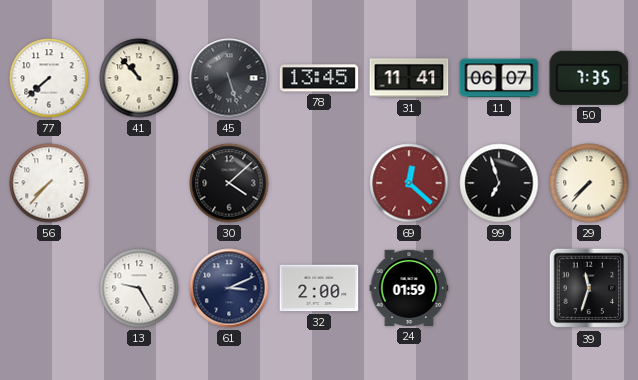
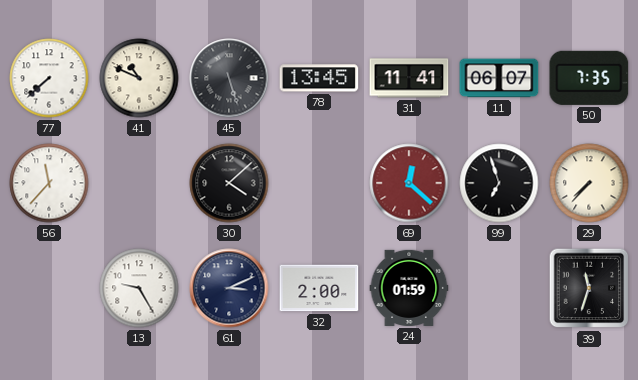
41: 10:53 -> 10:49 (139, 78)
56: 7:37 -> 11:37 (49, 183)
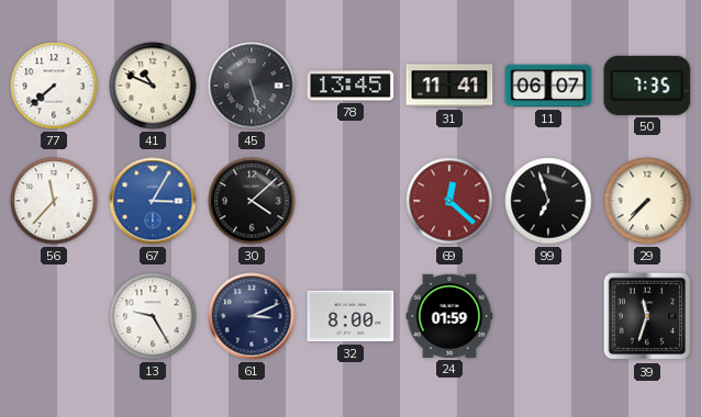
67: none -> 3:05 (153, 201)
32: 2:00 -> 8:00 (350, 316)
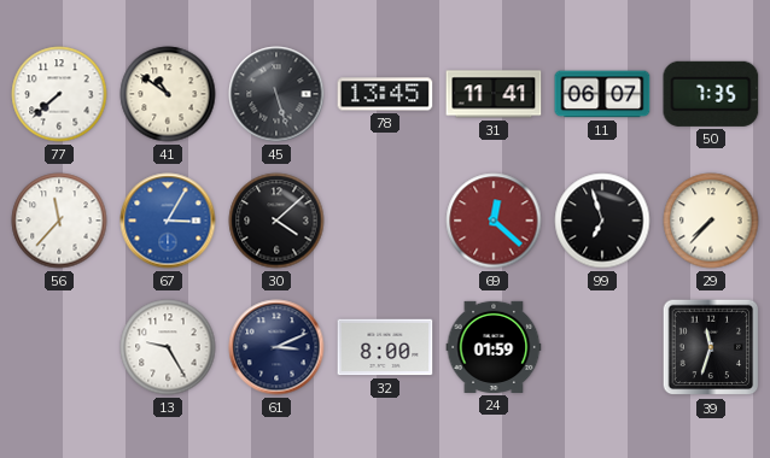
41: 10:49 -> 10:51 (168, 94)
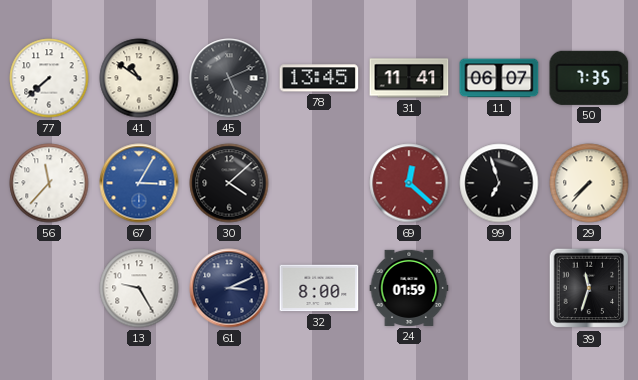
45: 5:27 -> 5:11 (229, 78)
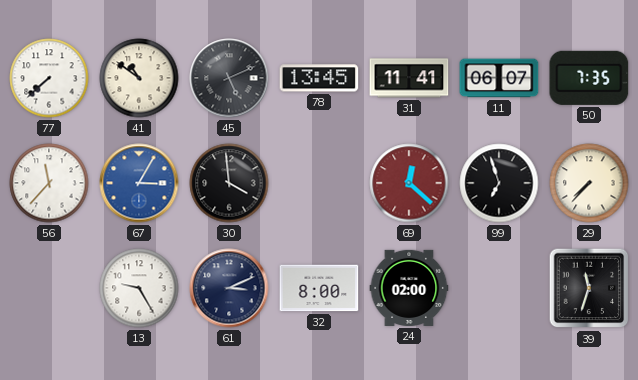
30: 4:08 -> 3:59 (229, 183)
24: 01:59 -> 02:00 (409, 288)
